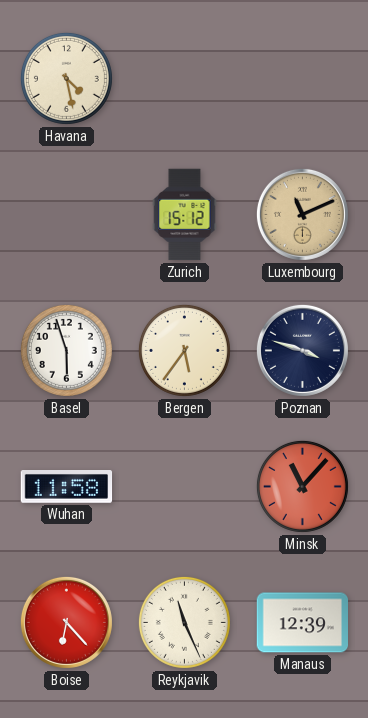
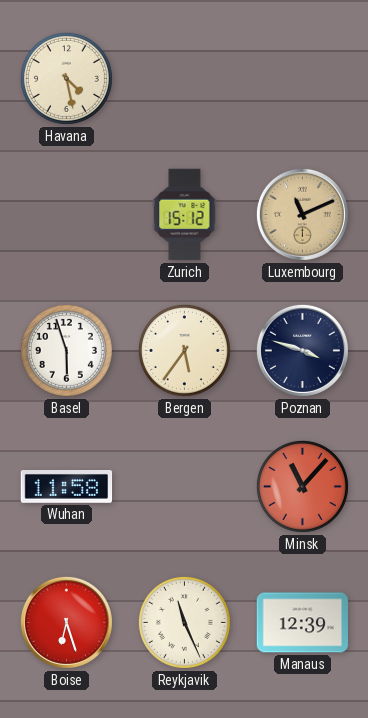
Boise: 6:23 -> 6:27 (66, 622)
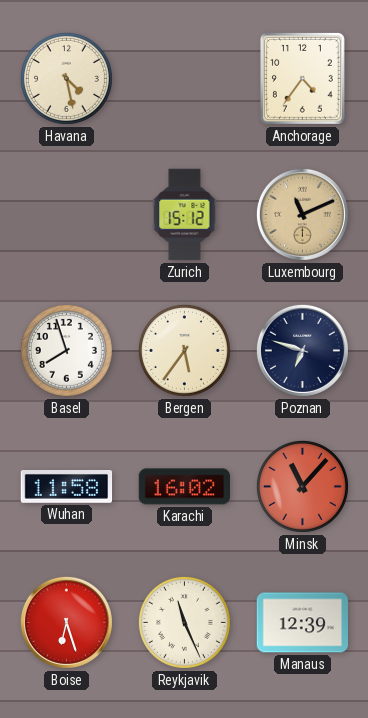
Anchorage: none -> 4:36 (302, 78)
Basel: 5:57 -> 7:57 (66, 350)
Poznan: 3:48 -> 6:48 (302, 350)
Karachi: none -> 16:02 (185, 487)
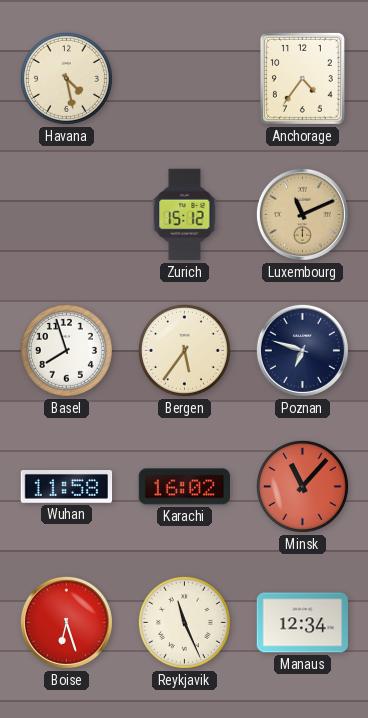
Manaus: 12:39 -> 12:34 (303, 623)
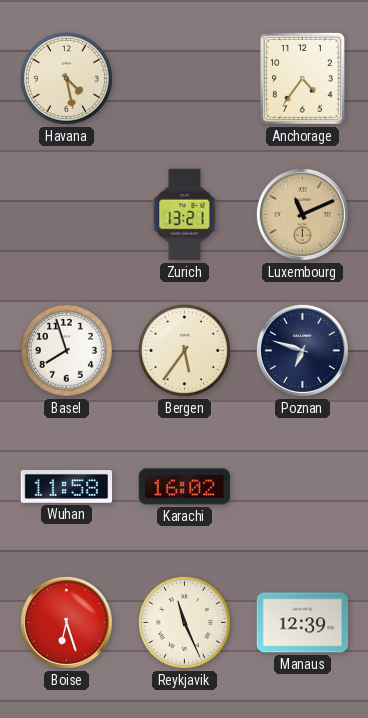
Zurich: 15:12 -> 13:21 (185, 215)
Minsk: 11:07 -> none (302, 486)
Manaus: 12:34 -> 12:39 (303, 623)
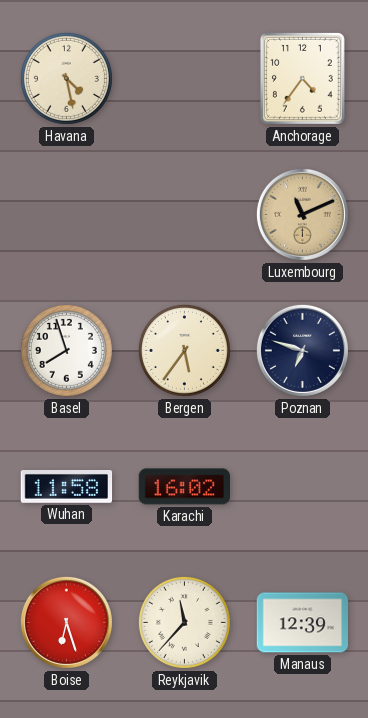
Zurich: 13:21 -> none (185, 215)
Reykjavik: 11:26 -> 11:37 (184, 622)
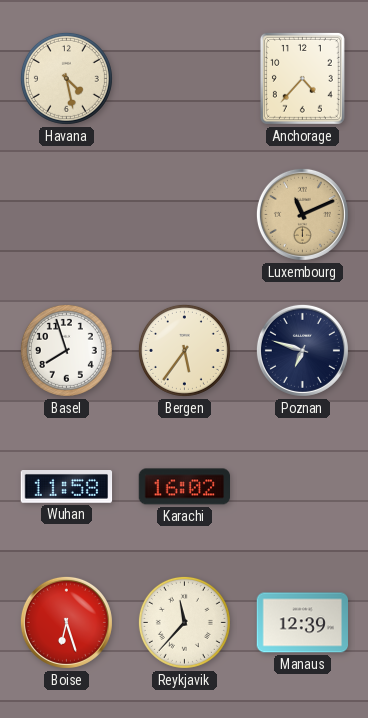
Anchorage: 4:36 -> 4:37 (302, 78)
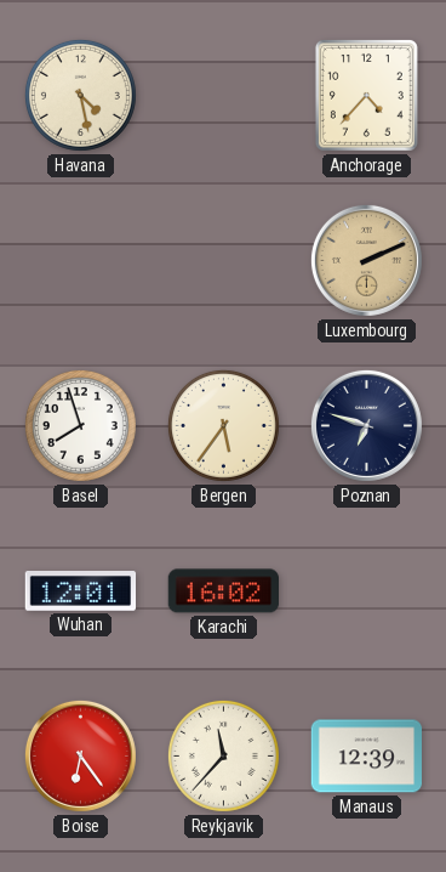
Luxembourg: 11:11 -> 2:11 (366, 260)
Wuhan: 11:58 -> 12:01 (81, 591)
Boise: 6:27 -> 6:24 (80, 755)
